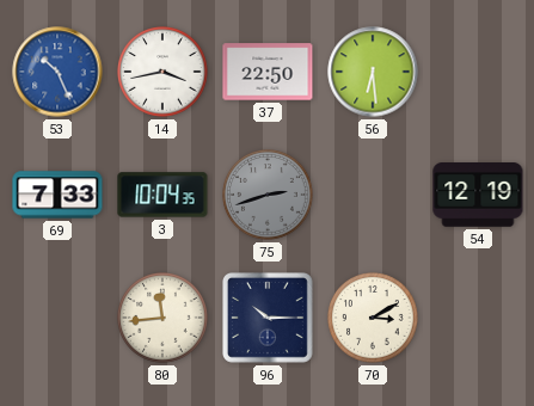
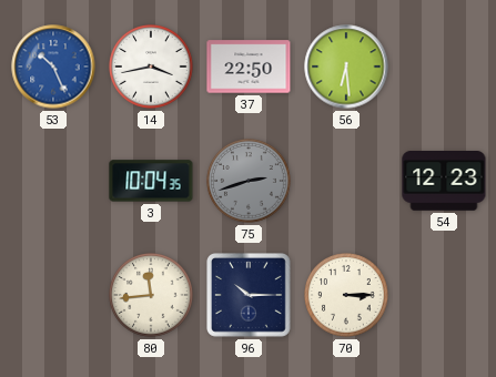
69: 7:33 -> none (57, 195)
54: 12:19 -> 12:23 (444, 182)
70: 3:10 -> 3:15 (347, 296)
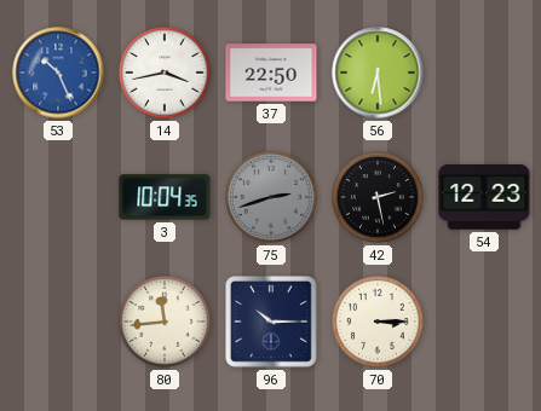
42: none -> 2:28 (379, 198)
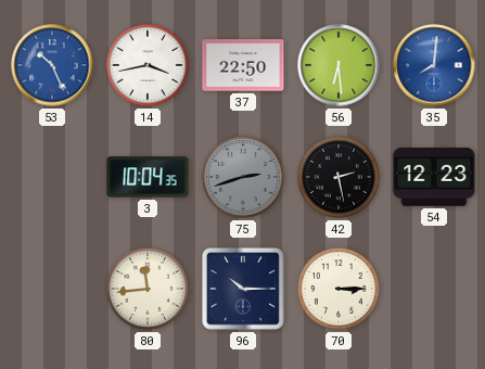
35: none -> 8:01 (434, 65)
